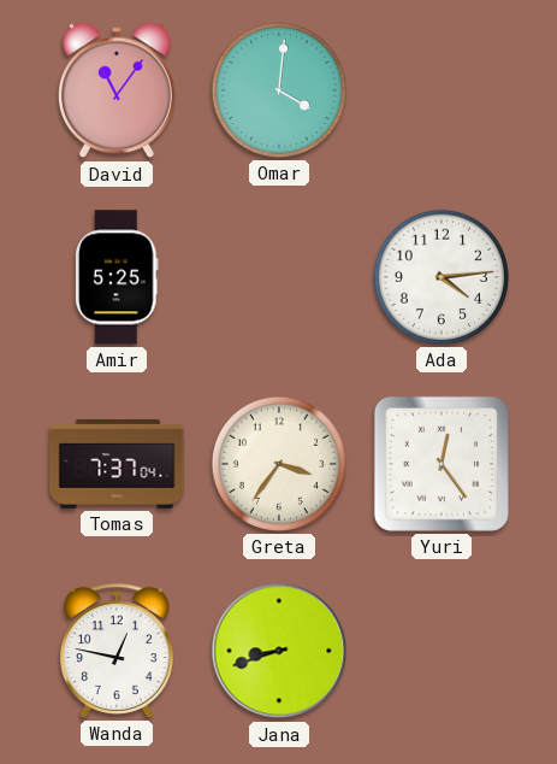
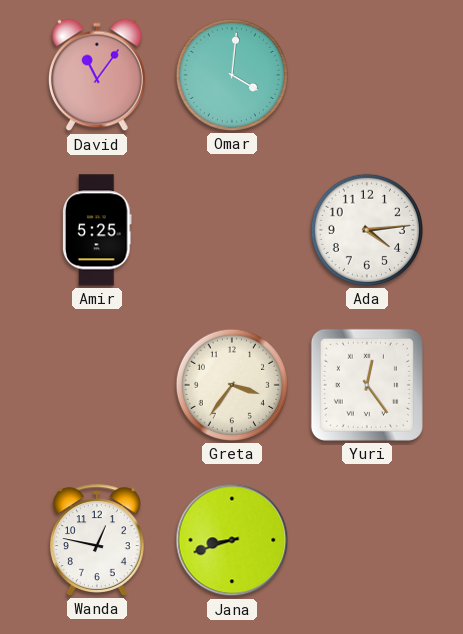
Tomas: 7:37 -> none (117, 464)
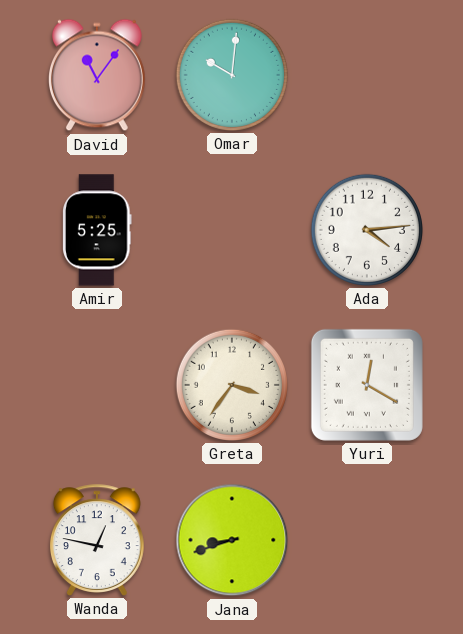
Omar: 4:01 -> 10:01 (232, 75)
Yuri: 12:24 -> 12:20 (367, 385)
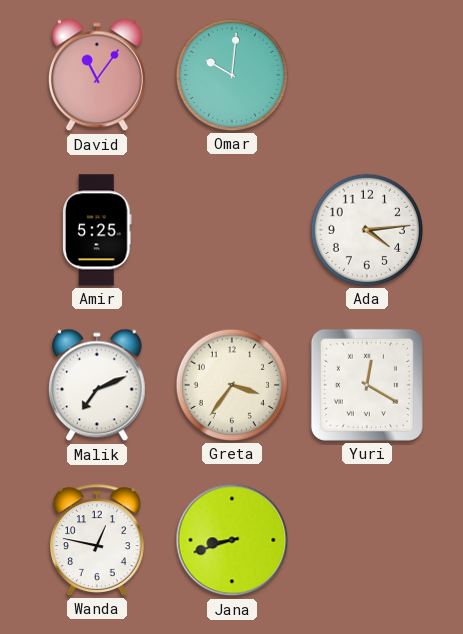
Malik: none -> 7:11 (97, 385)
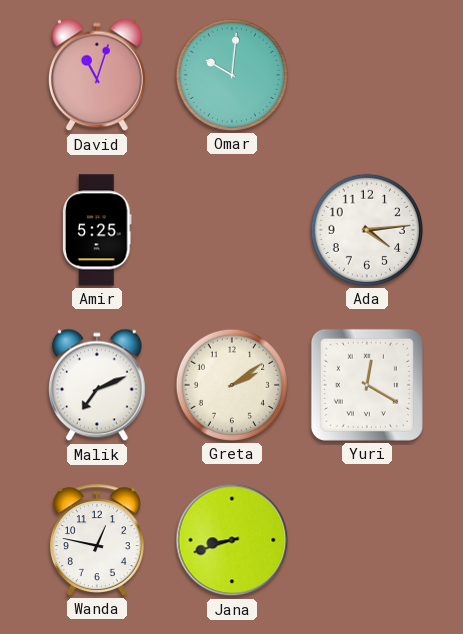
David: 11:06 -> 11:03 (97, 75)
Greta: 3:36 -> 2:09 (232, 385)
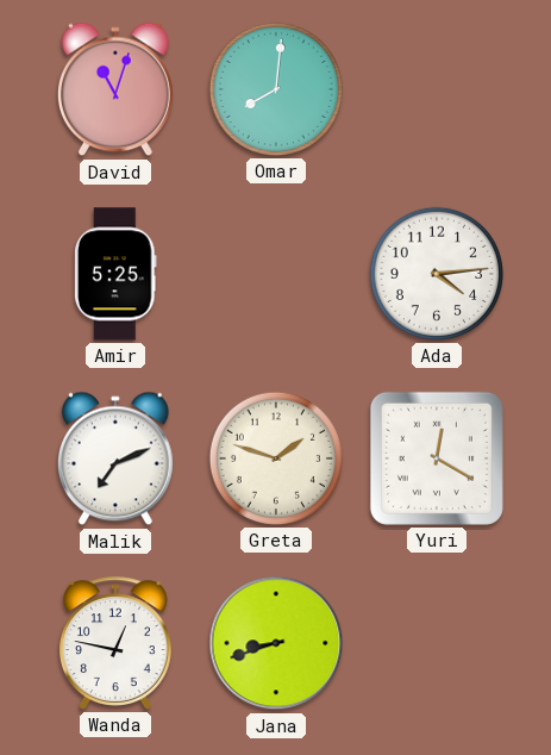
Omar: 10:01 -> 8:01 (276, 89)
Greta: 2:09 -> 1:48 (276, 458)
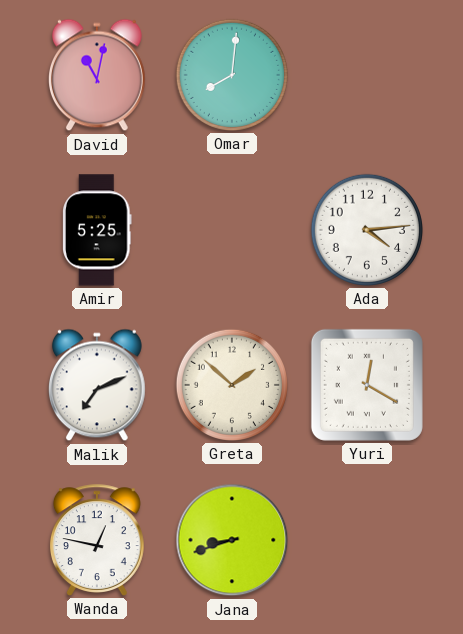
David: 11:03 -> 11:02 (97, 75)
Greta: 1:48 -> 1:52 (232, 385)
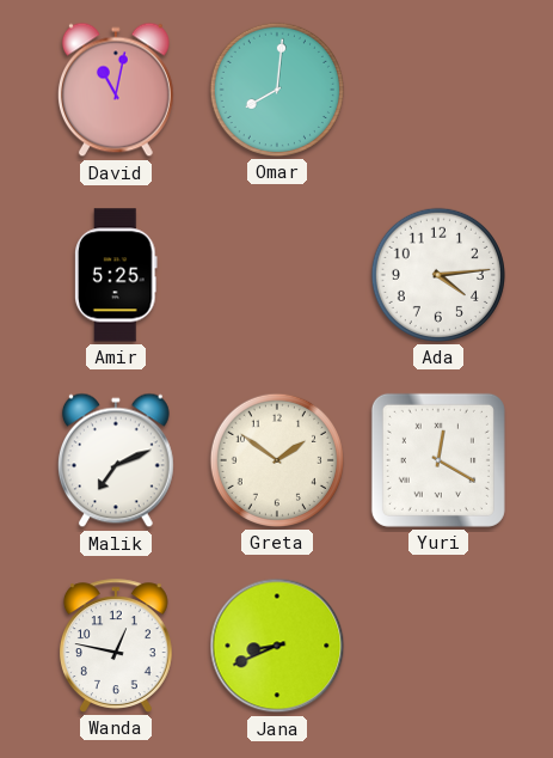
Greta: 1:52 -> 1:51 (277, 460)
Jana: 8:42 -> 8:41 (277, 646)
